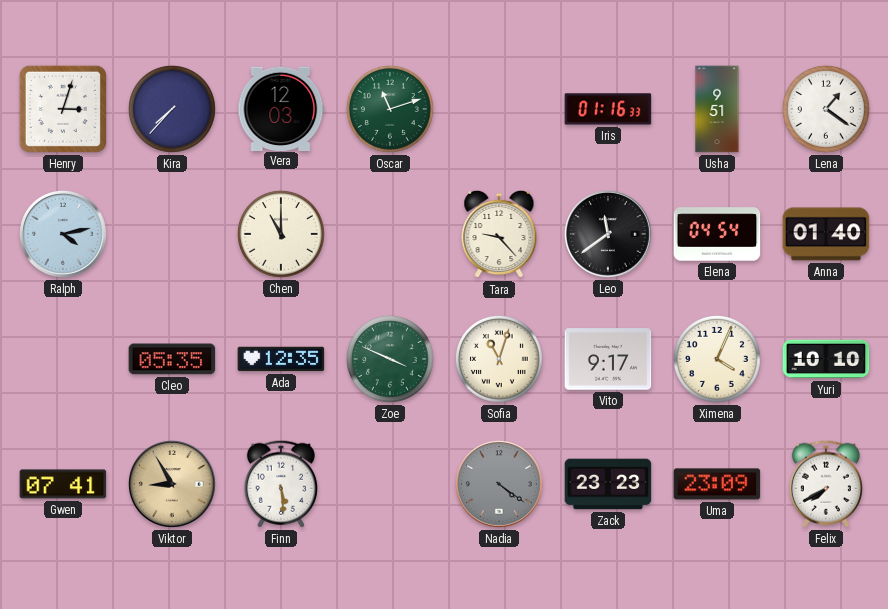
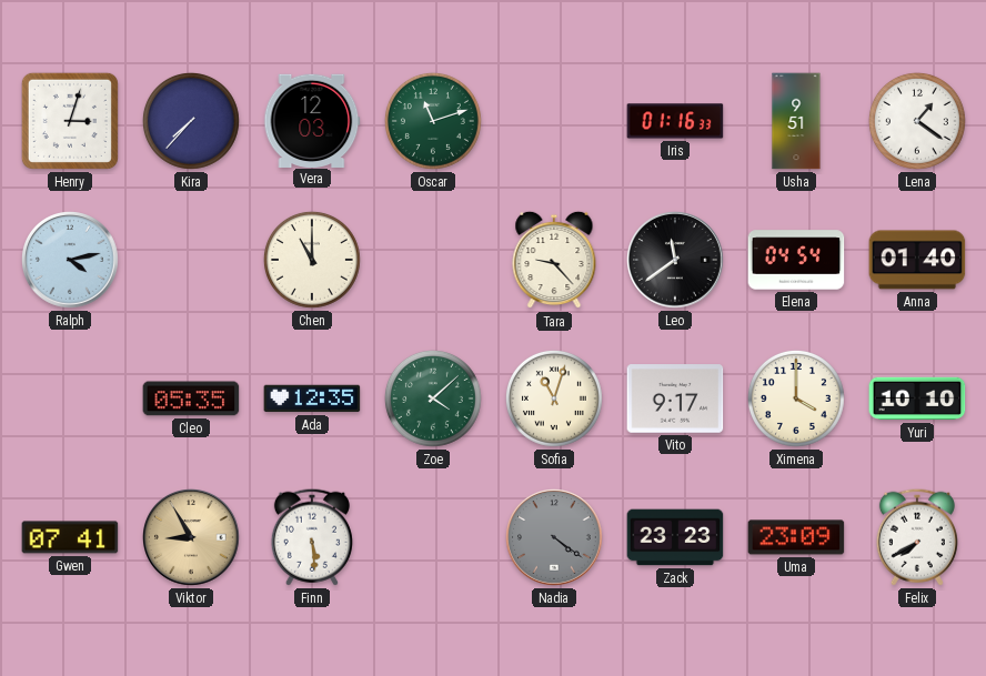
Zoe: 3:49 -> 4:08 (433, 398)
Ximena: 4:04 -> 4:00 (796, 398)
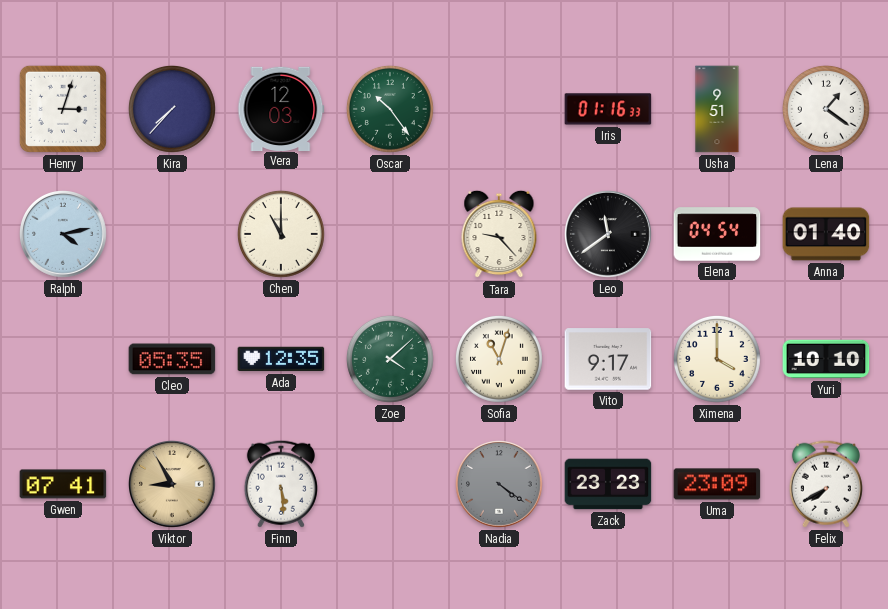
Oscar: 11:12 -> 10:24 (390, 109)
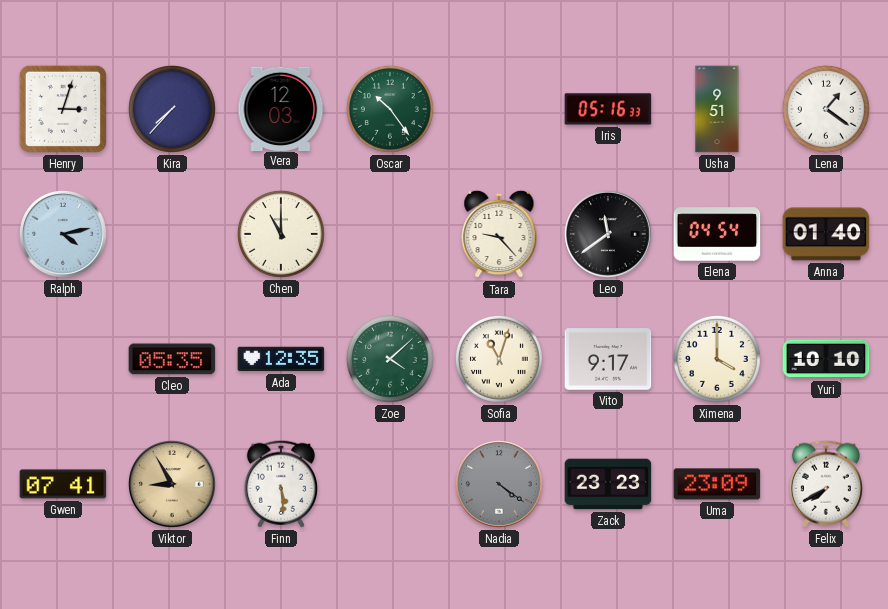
Iris: 01:16 -> 05:16 (608, 109)
